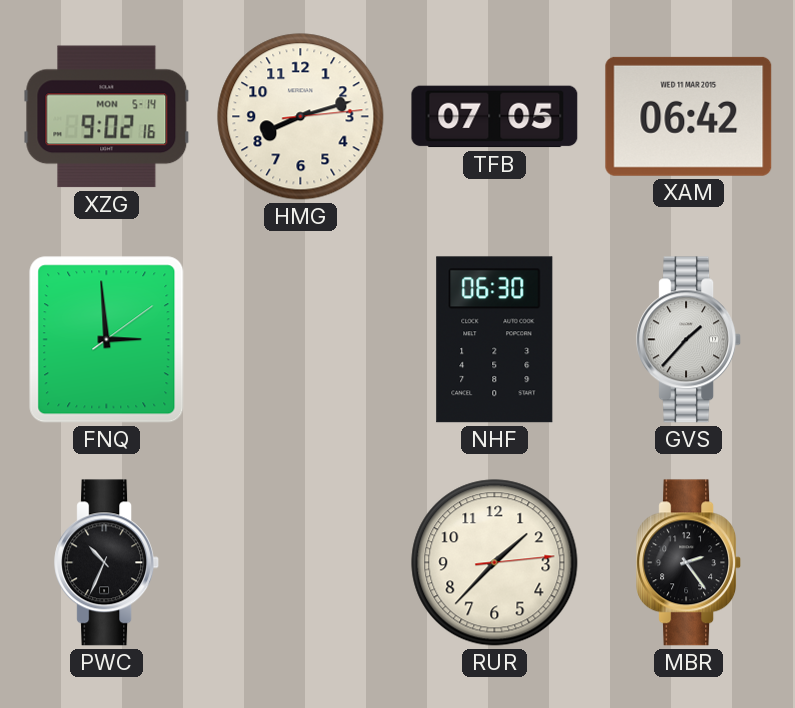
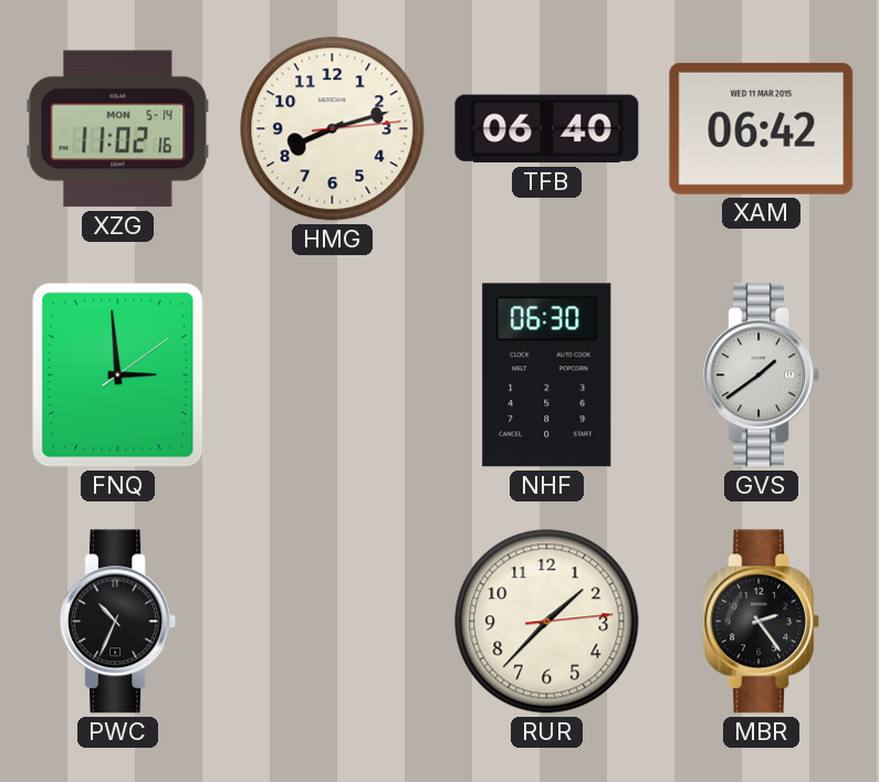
XZG: 9:02 -> 11:02 (118, 129)
TFB: 07:05 -> 06:40 (547, 129)
GVS: 1:37 -> 1:39 (762, 376)
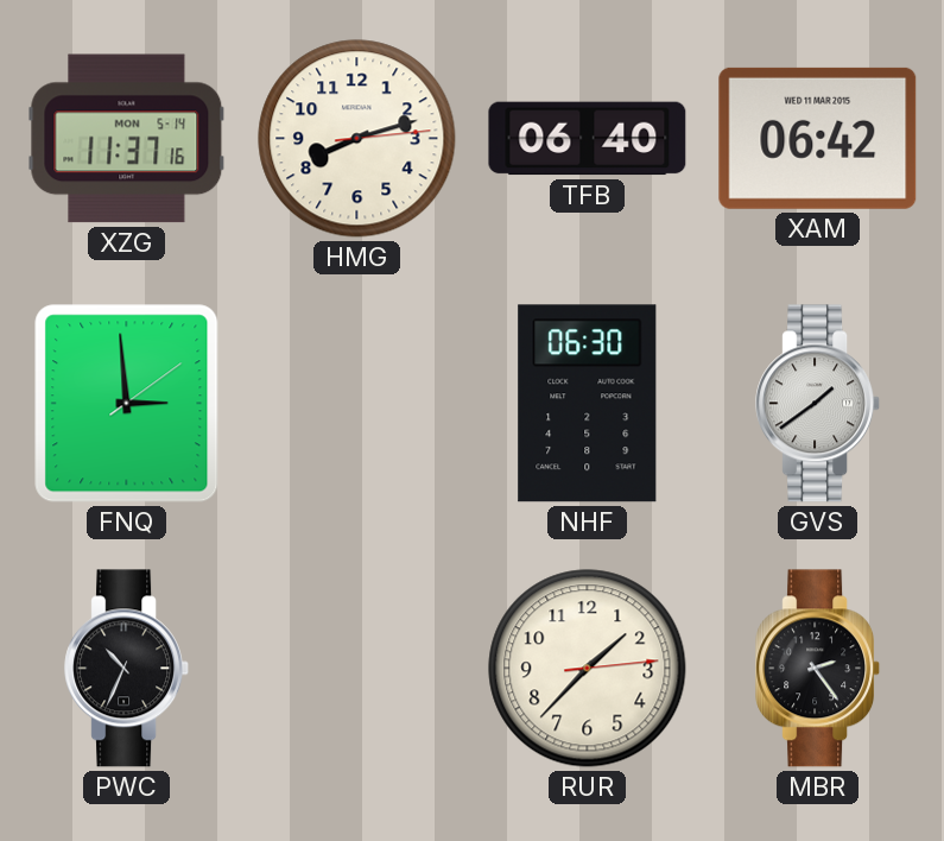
XZG: 11:02 -> 11:37 (127, 139)
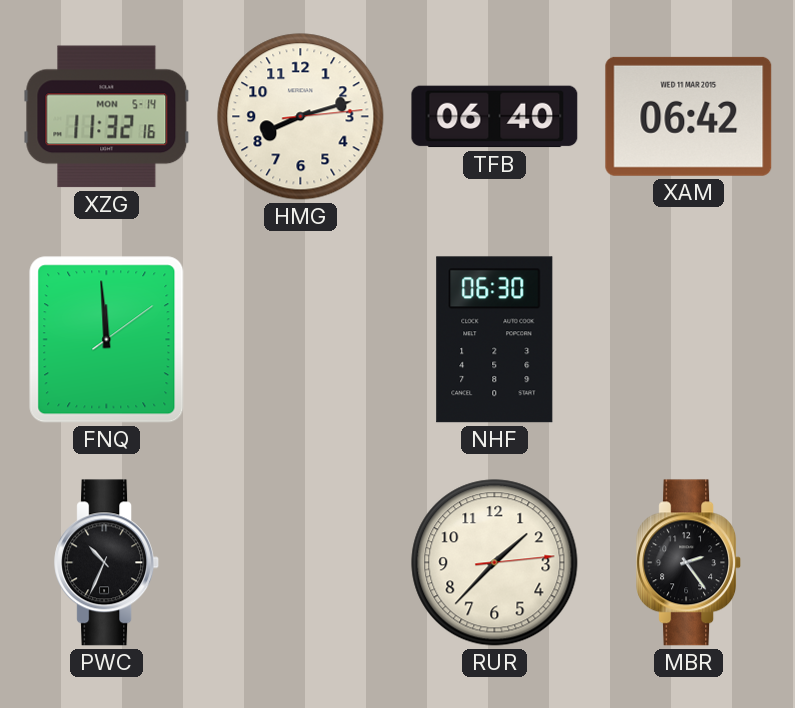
XZG: 11:37 -> 11:32 (107, 117)
FNQ: 2:59 -> 11:59 (107, 340)
GVS: 1:39 -> none (818, 404)
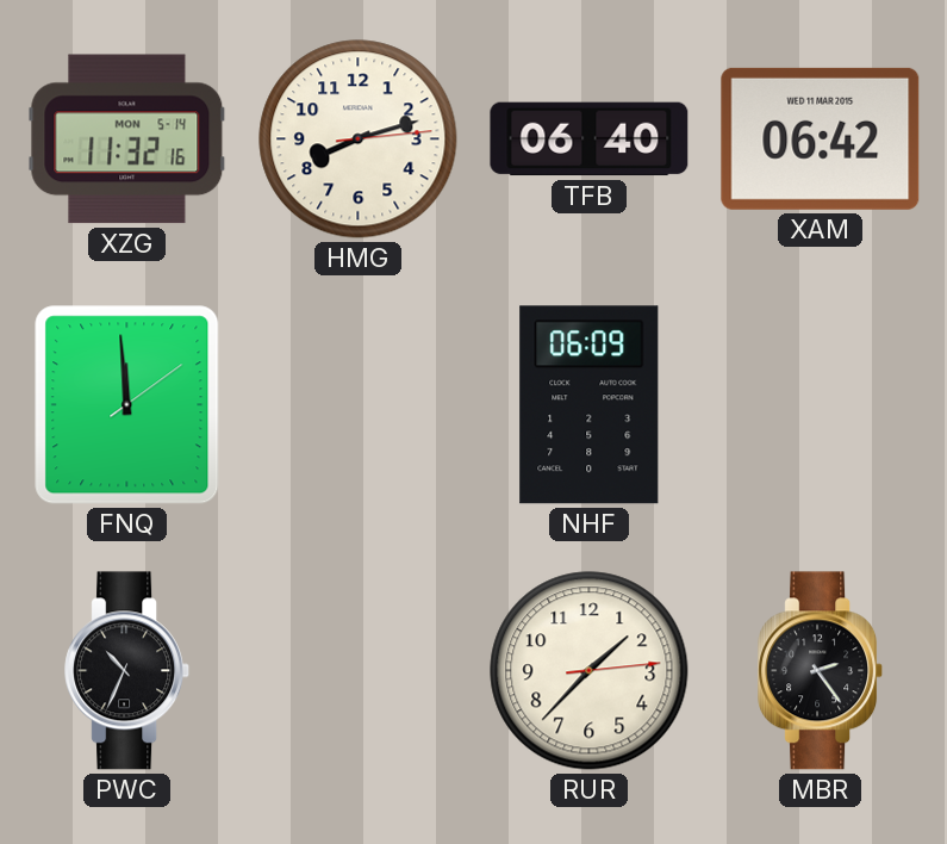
NHF: 06:30 -> 06:09 (590, 405)
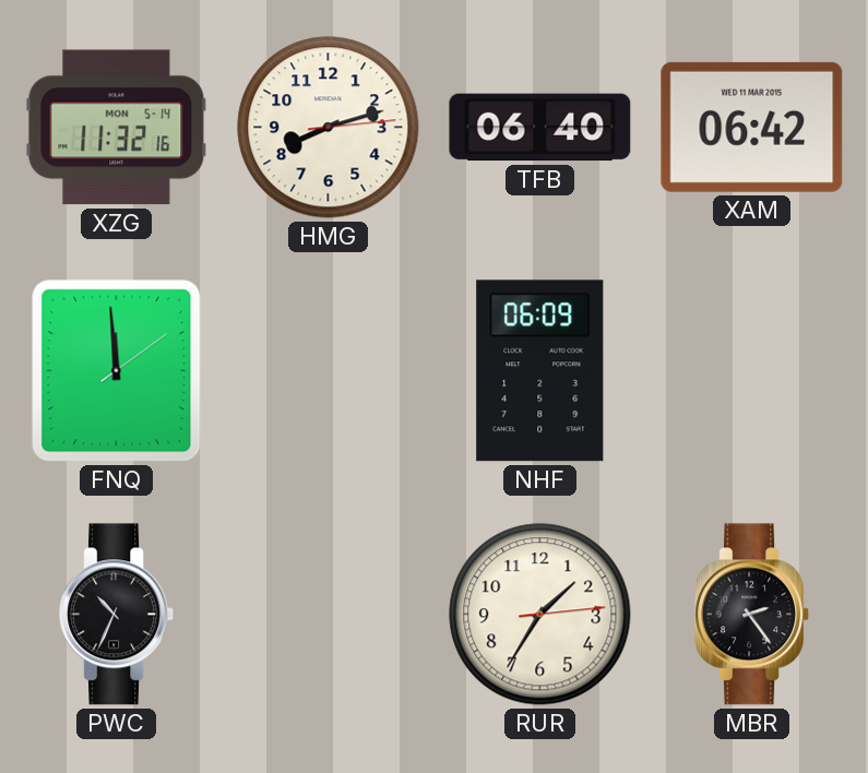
RUR: 1:37 -> 1:35 (540, 615)
